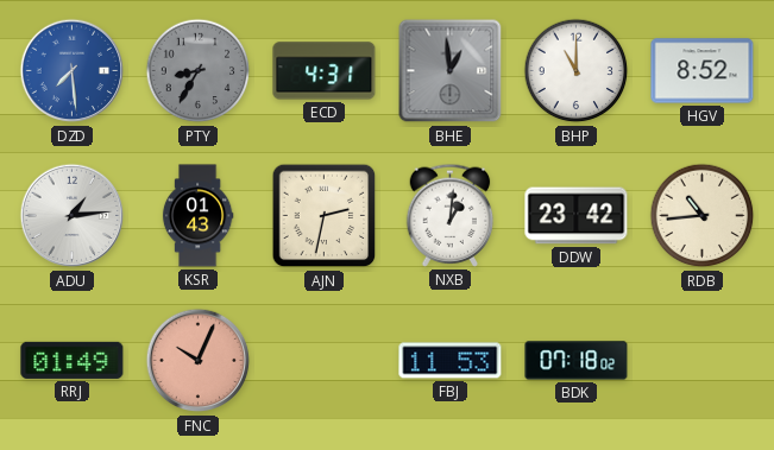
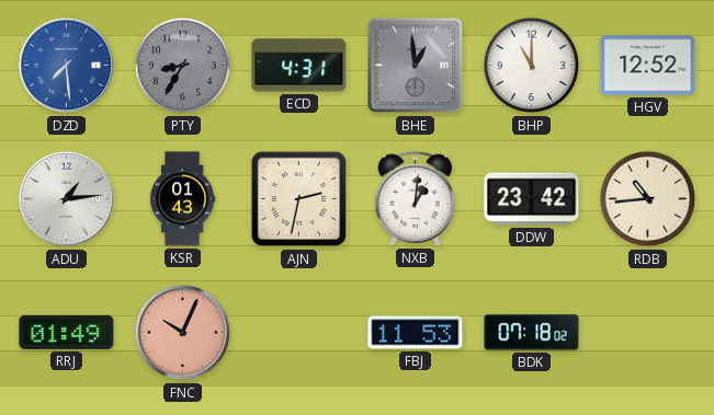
HGV: 8:52 -> 12:52 (648, 66)
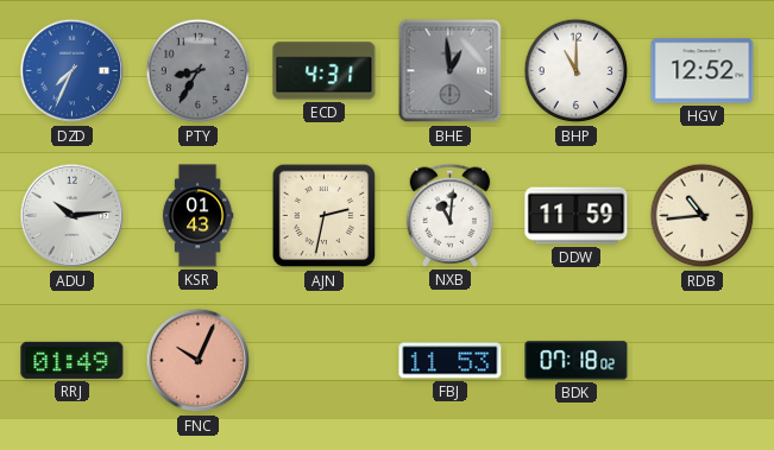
DZD: 7:29 -> 7:34 (73, 71)
ADU: 1:14 -> 10:14 (73, 216)
NXB: 1:01 -> 11:01 (451, 215)
DDW: 23:42 -> 11:59 (577, 216)
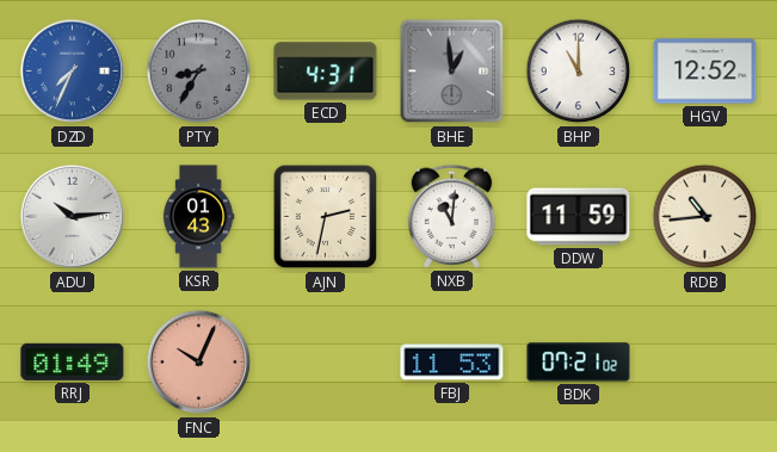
BDK: 07:18 -> 07:21 (579, 363)
